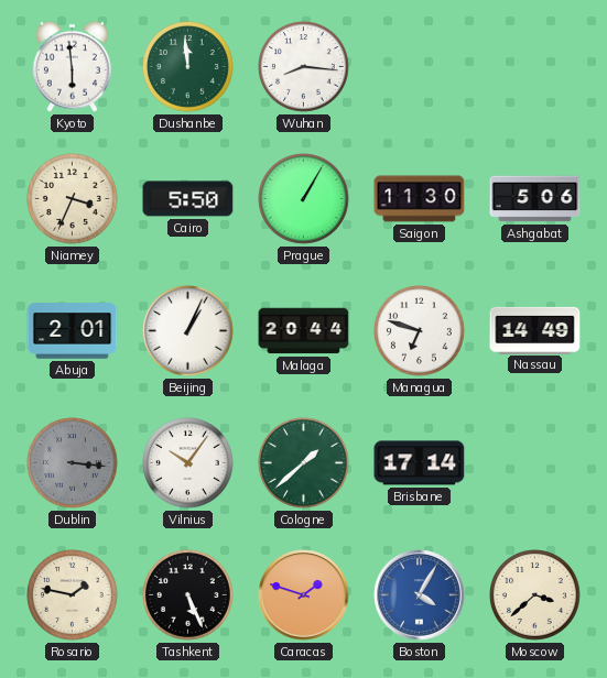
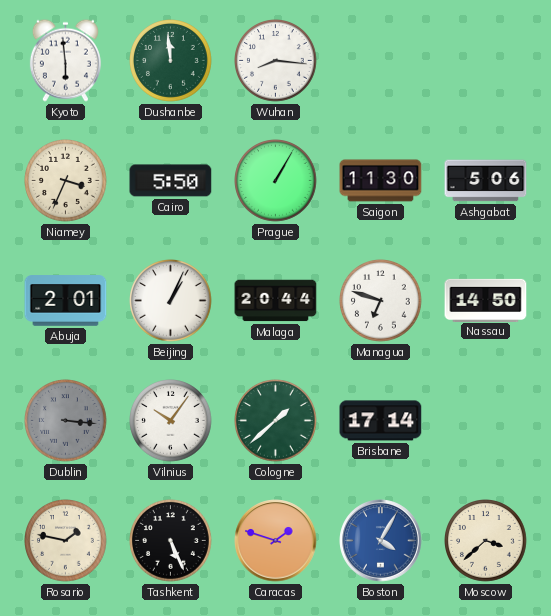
Nassau: 14:49 -> 14:50 (486, 300)
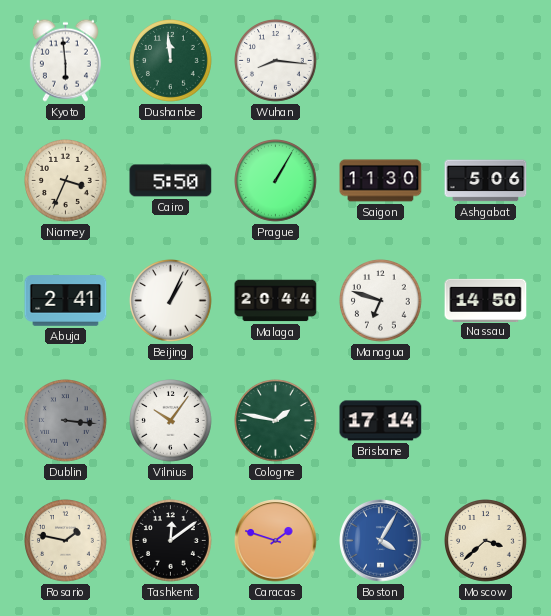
Abuja: 2:01 -> 2:41 (66, 301)
Cologne: 1:38 -> 1:47 (276, 421)
Tashkent: 5:26 -> 12:09 (171, 541)
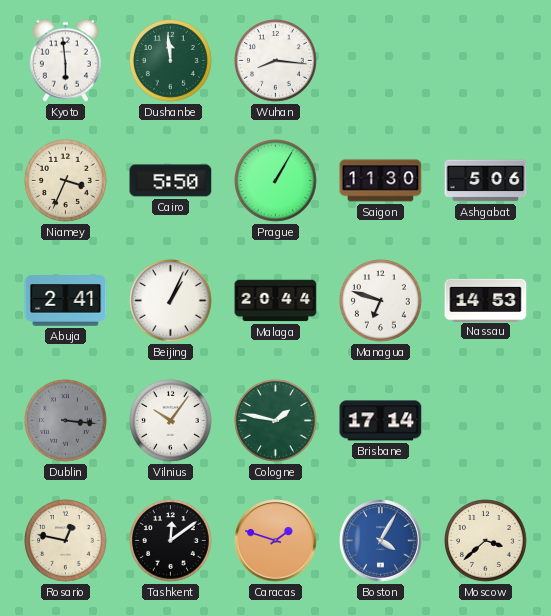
Nassau: 14:50 -> 14:53 (486, 300)
Rosario: 1:47 -> 12:47 (66, 541)
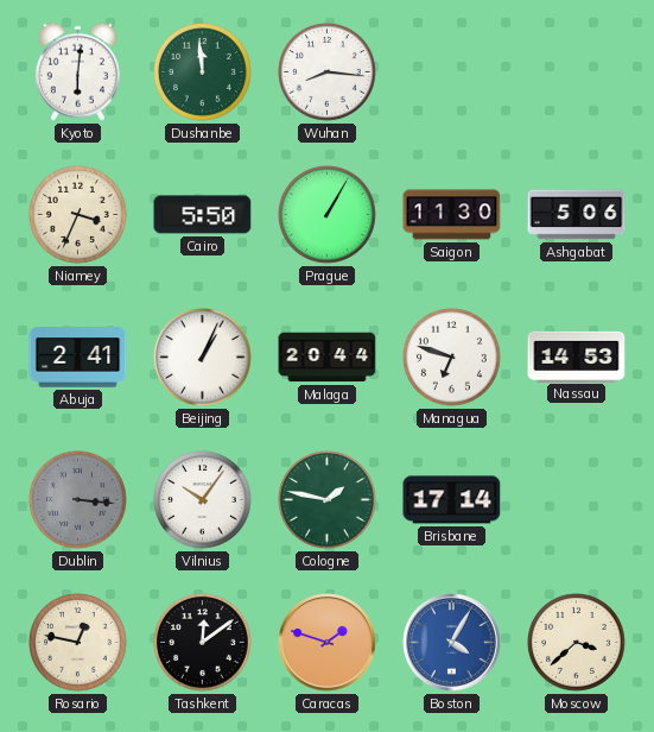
Kyoto: 5:59 -> 6:01 (77, 71)
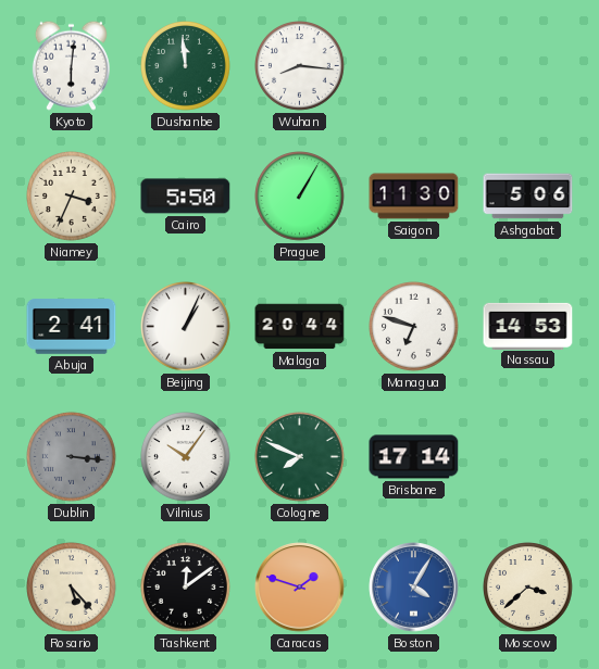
Cologne: 1:47 -> 7:49 (300, 457)
Rosario: 12:47 -> 5:23 (72, 588)
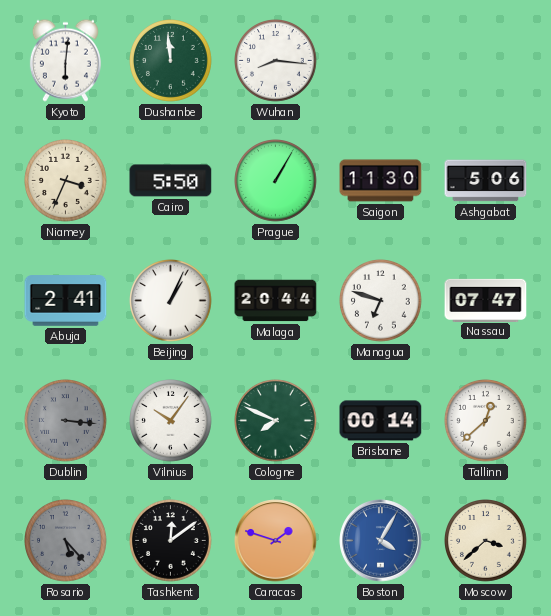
Nassau: 14:53 -> 07:47 (486, 300)
Brisbane: 17:14 -> 00:14 (381, 421)
Tallinn: none -> 12:38 (486, 421)
Rosario dial: cream -> grey (66, 541)
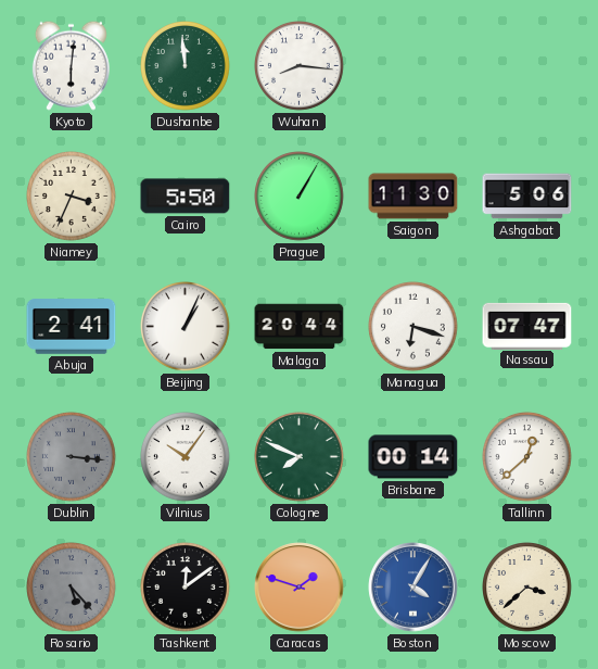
Managua: 6:48 -> 6:18 (413, 327)
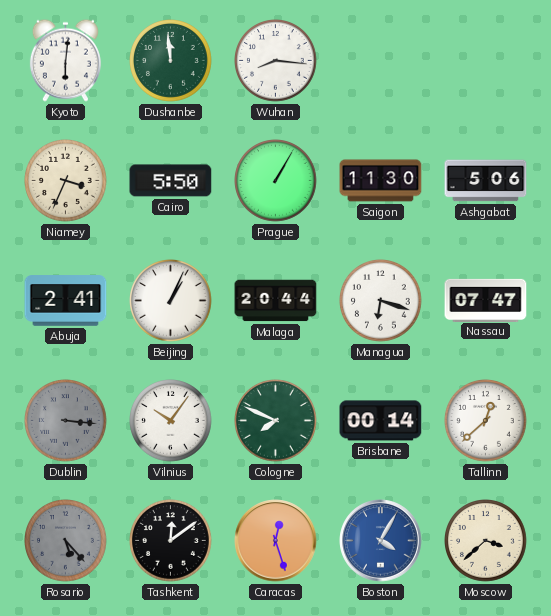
Caracas: 1:48 -> 12:27 (276, 541)
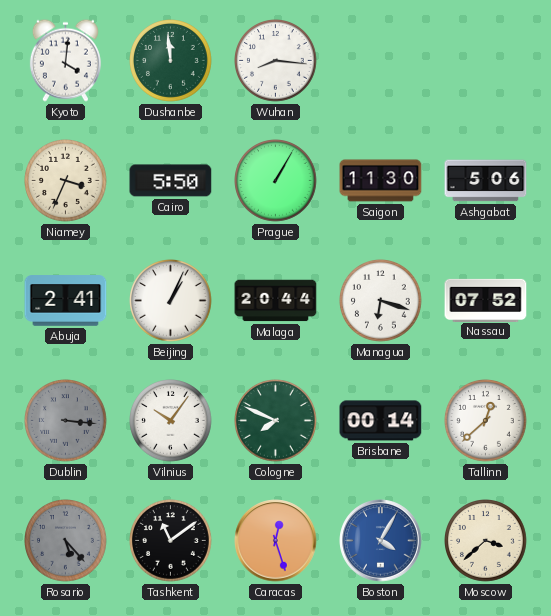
Kyoto: 6:01 -> 4:01 (65, 60)
Nassau: 07:47 -> 07:52 (486, 300)
Tashkent: 12:09 -> 11:09 (171, 541)
